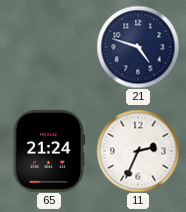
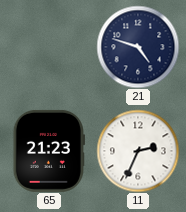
65: 21:24 -> 21:23 (49, 151)
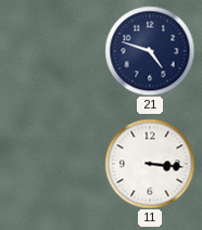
65: 21:23 -> none (49, 151)
11: 2:34 -> 3:16 (150, 164)
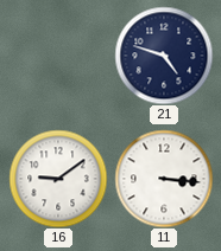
16: none -> 9:09 (58, 179)
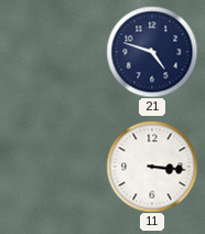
16: 9:09 -> none (58, 179)
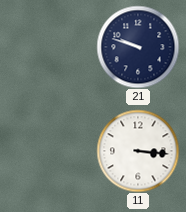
21: 4:48 -> 9:48 (138, 47)
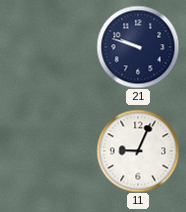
11: 3:16 -> 9:04 (138, 151)
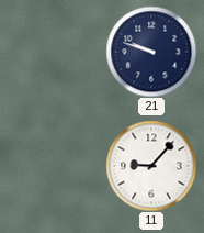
11: 9:04 -> 9:07 (151, 166)
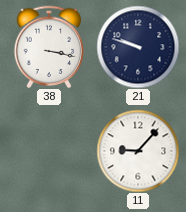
38: none -> 3:17 (49, 47)
